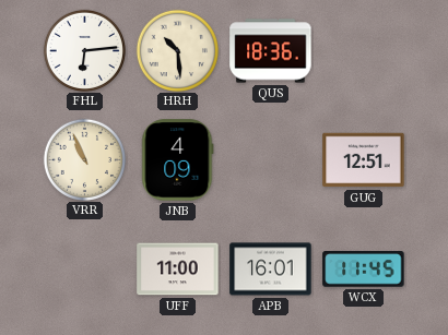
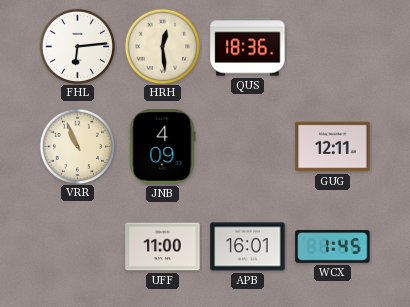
HRH: 10:29 -> 12:29 (162, 46)
GUG: 12:51 -> 12:11 (333, 147)
WCX: 11:45 -> 1:45 (333, 247)
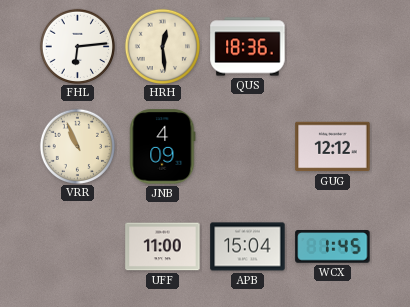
GUG: 12:11 -> 12:12 (333, 147)
APB: 16:01 -> 15:04 (248, 247)
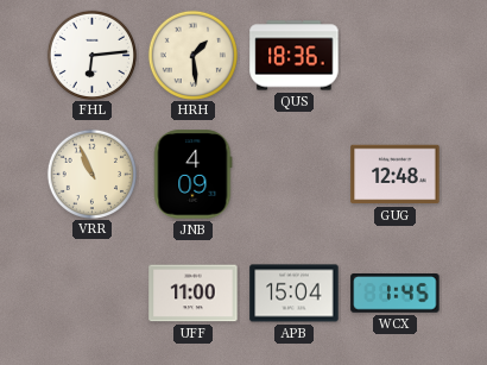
HRH: 12:29 -> 1:29 (192, 55)
GUG: 12:12 -> 12:48 (396, 175)
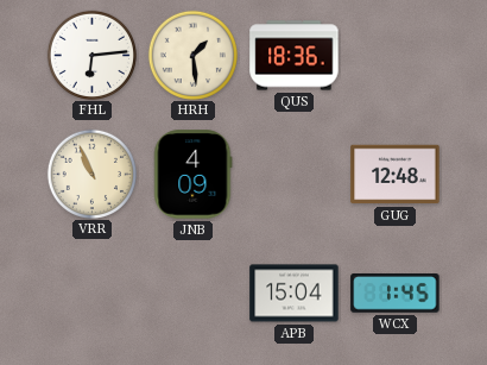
UFF: 11:00 -> none (194, 294)
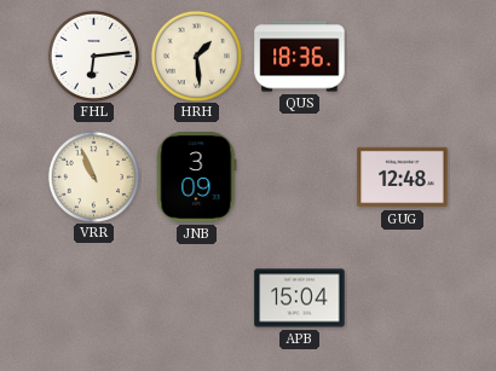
JNB: 4:09 -> 3:09 (197, 178)
WCX: 1:45 -> none (396, 294)
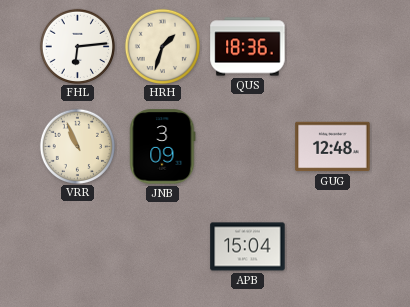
HRH: 1:29 -> 1:33 (162, 46)
